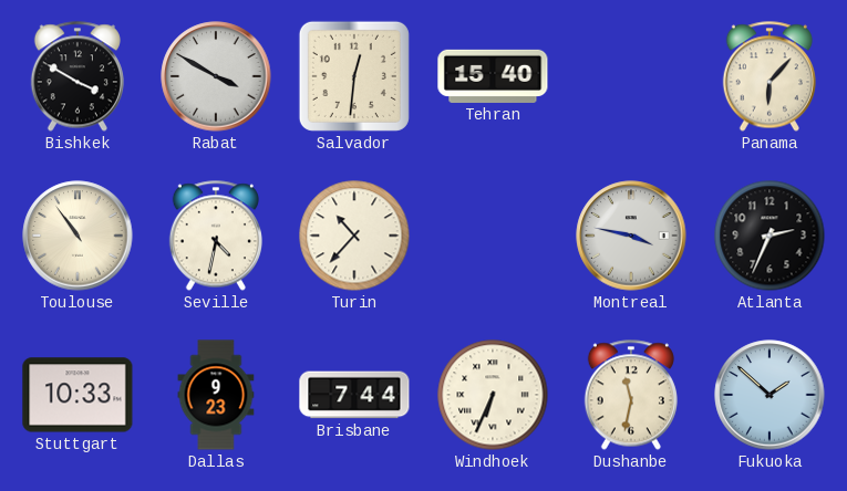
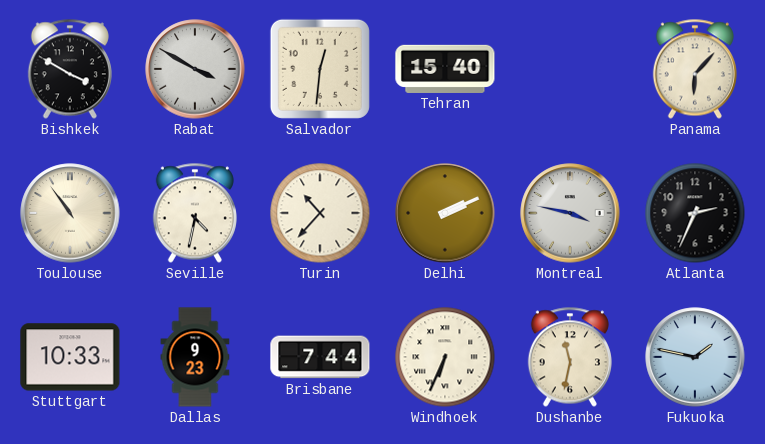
Delhi: none -> 2:11 (445, 213)
Fukuoka: 1:52 -> 1:47 (695, 357)
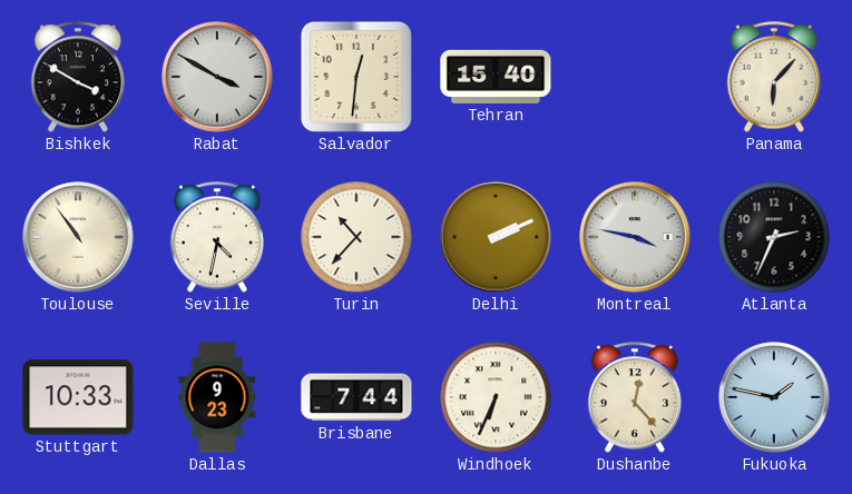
Dushanbe: 11:32 -> 12:23 (635, 397)
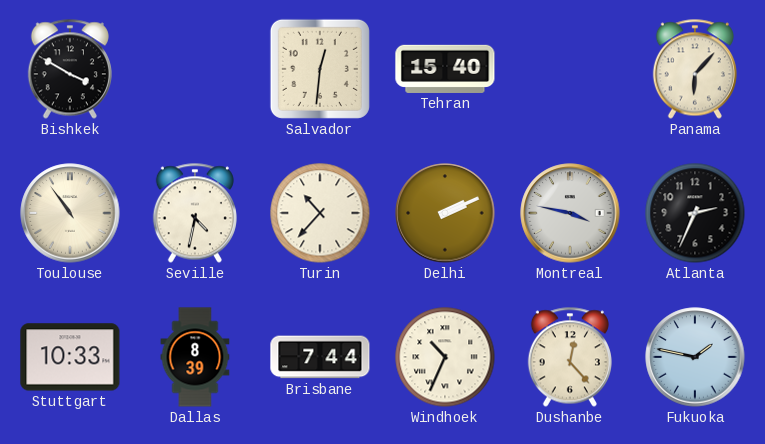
Rabat: 3:50 -> none (217, 77)
Dallas: 9:23 -> 8:39 (195, 357)
Windhoek: 6:34 -> 10:34 (445, 357)
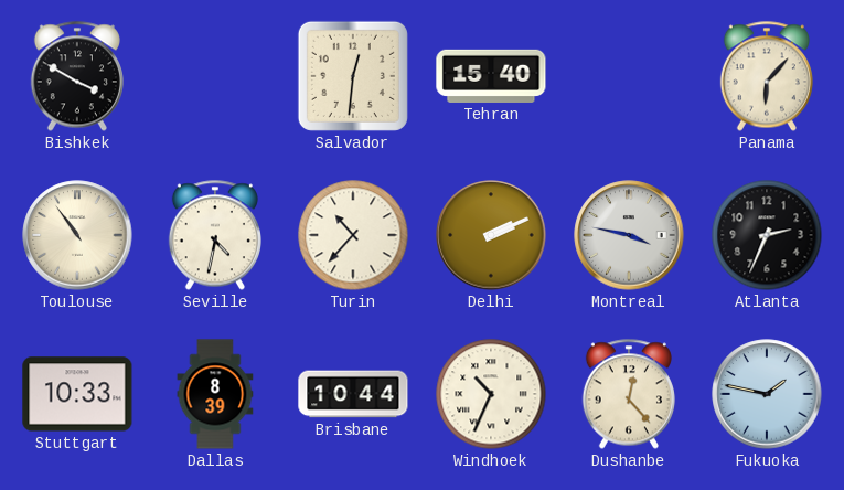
Brisbane: 7:44 -> 10:44 (353, 394)
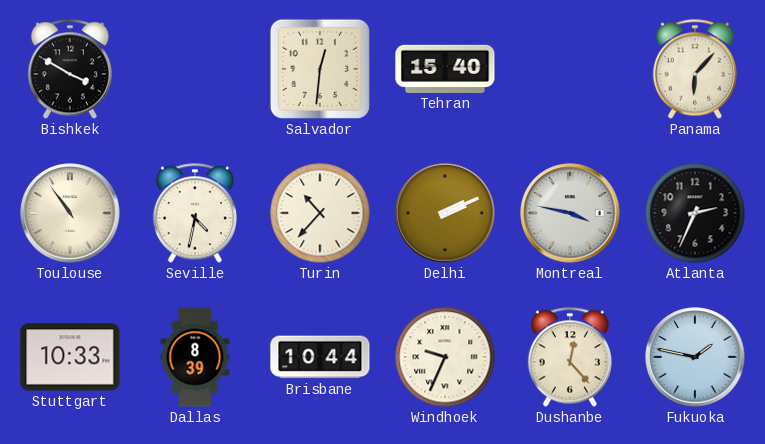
Windhoek: 10:34 -> 9:34 (445, 357)
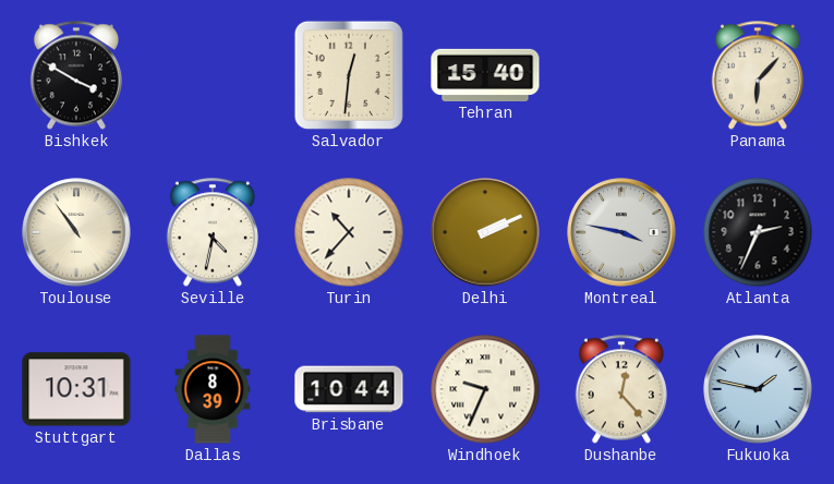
Stuttgart: 10:33 -> 10:31 (76, 389)
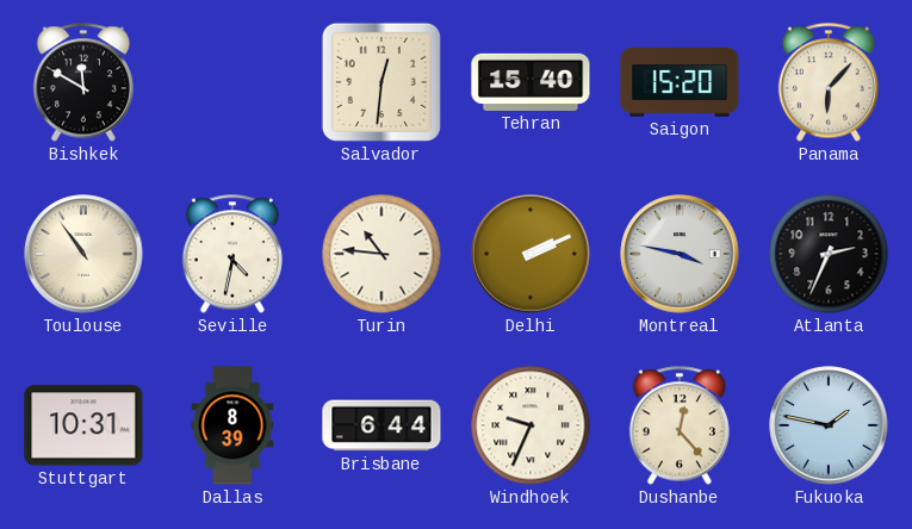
Bishkek: 3:50 -> 11:50 (83, 82)
Saigon: none -> 15:20 (680, 82)
Turin: 10:37 -> 10:46 (381, 254)
Brisbane: 10:44 -> 6:44 (381, 425)
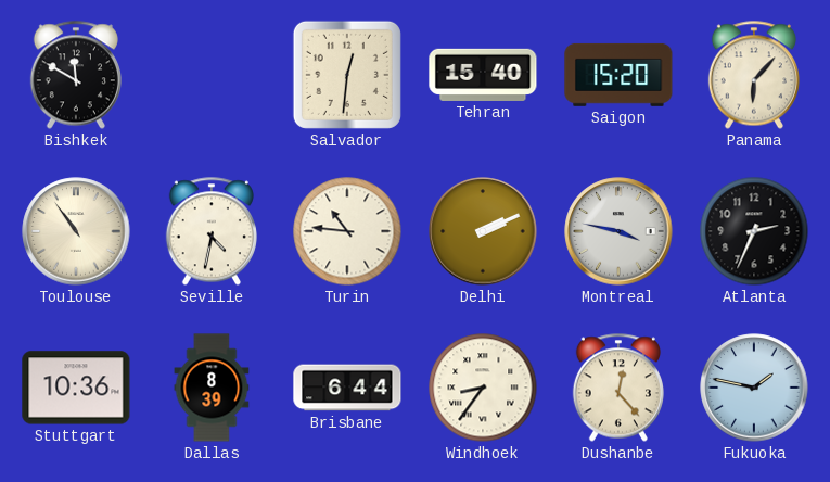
Stuttgart: 10:31 -> 10:36 (76, 388)
Windhoek: 9:34 -> 8:36 (483, 388)
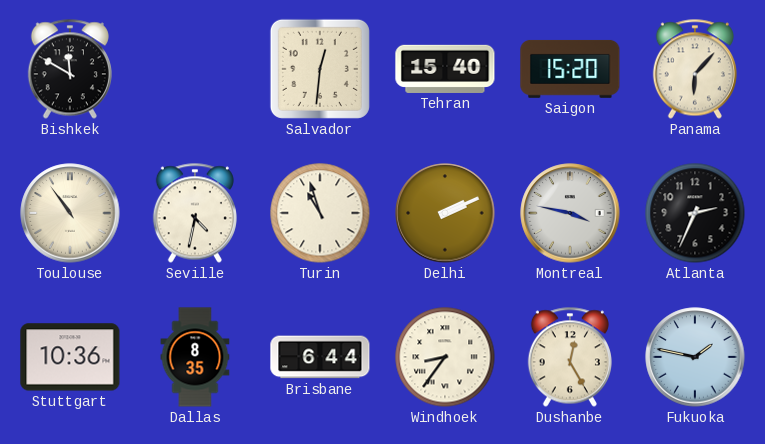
Turin: 10:46 -> 10:57 (320, 213)
Dallas: 8:39 -> 8:35 (195, 357)
Dushanbe: 12:23 -> 12:25 (570, 357)
